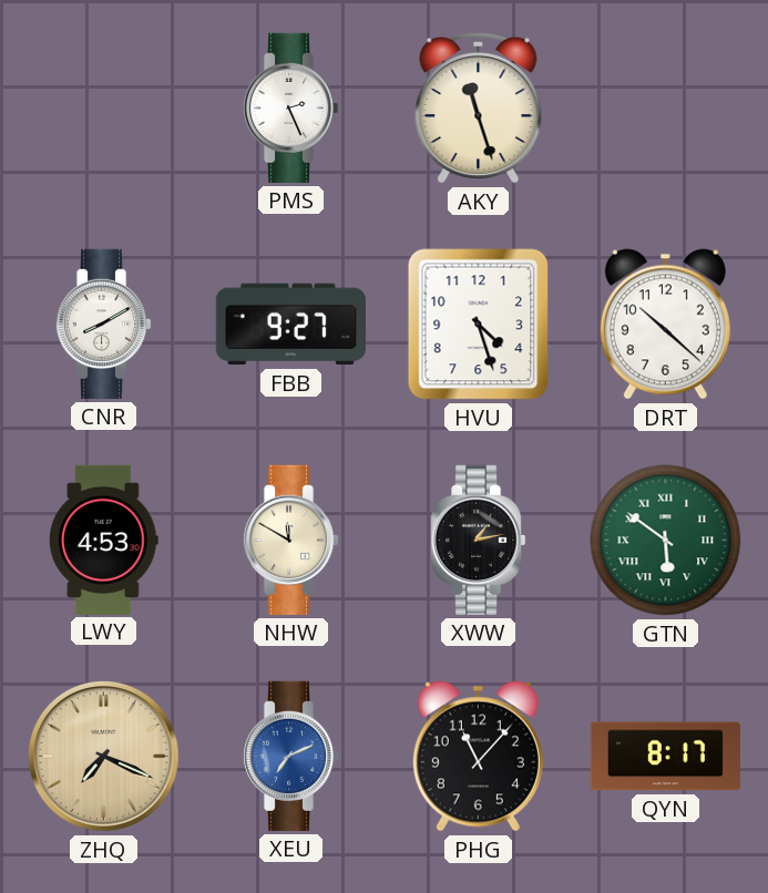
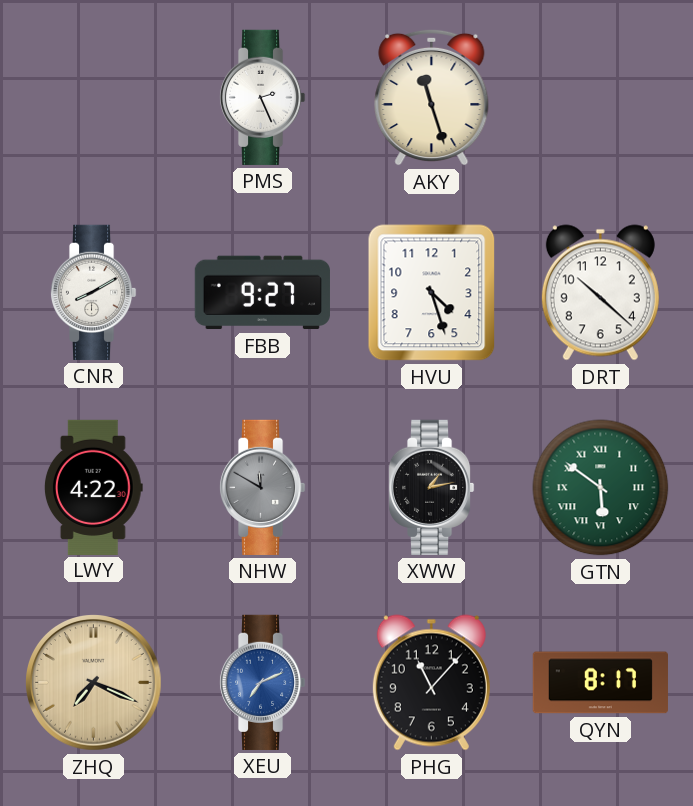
LWY: 4:53 -> 4:22 (93, 487)
NHW dial: cream -> grey (262, 487)
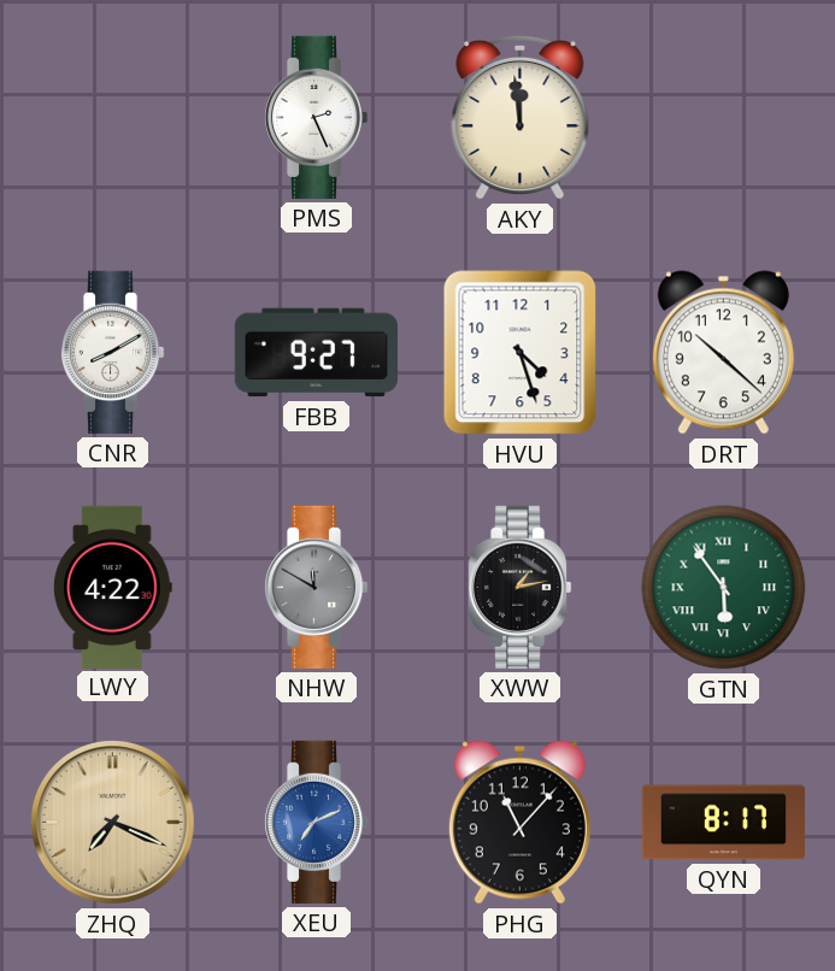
AKY: 11:27 -> 11:59 (521, 117)
GTN: 5:51 -> 5:54 (724, 588)
